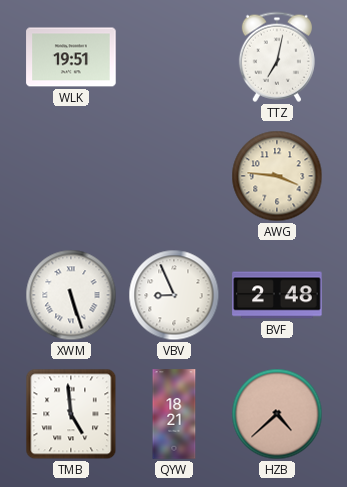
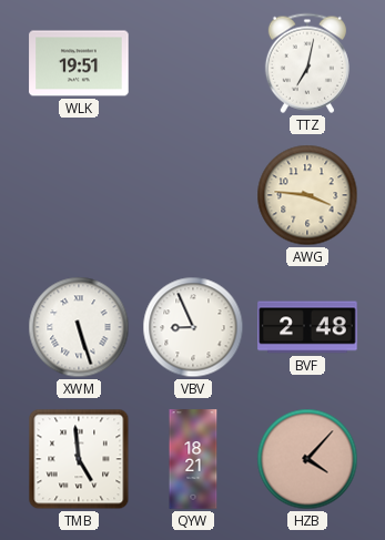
HZB: 4:38 -> 4:07 (307, 459)
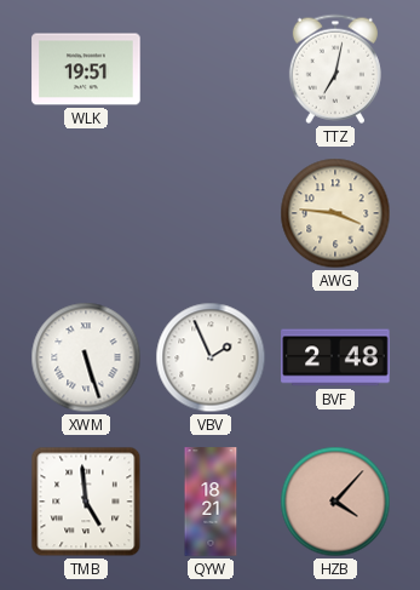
VBV: 8:56 -> 1:56 (211, 357)
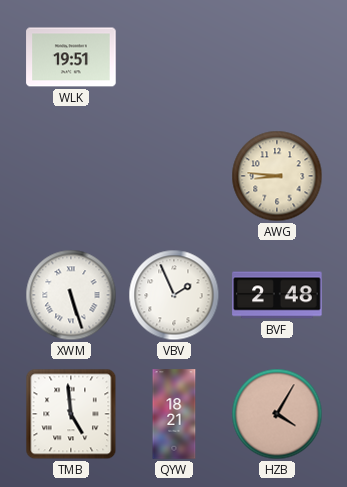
TTZ: 7:02 -> none (335, 69)
AWG: 3:46 -> 8:46 (277, 176)
HZB: 4:07 -> 4:05 (277, 414)
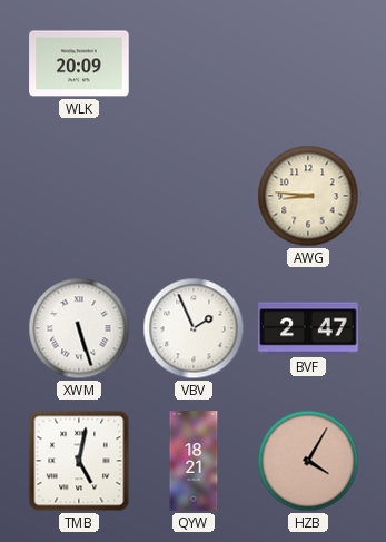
WLK: 19:51 -> 20:09 (79, 63)
BVF: 2:48 -> 2:47 (308, 328)
TMB: 4:59 -> 5:02 (79, 461)
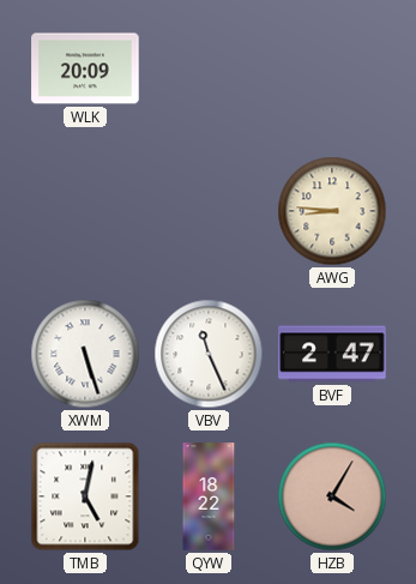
VBV: 1:56 -> 11:26 (209, 354)
QYW: 18:21 -> 18:22 (209, 496)
